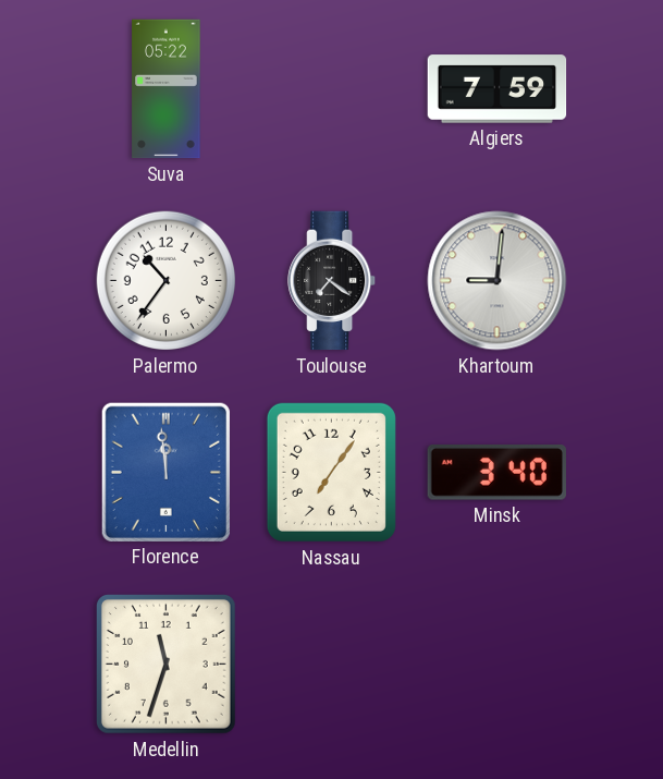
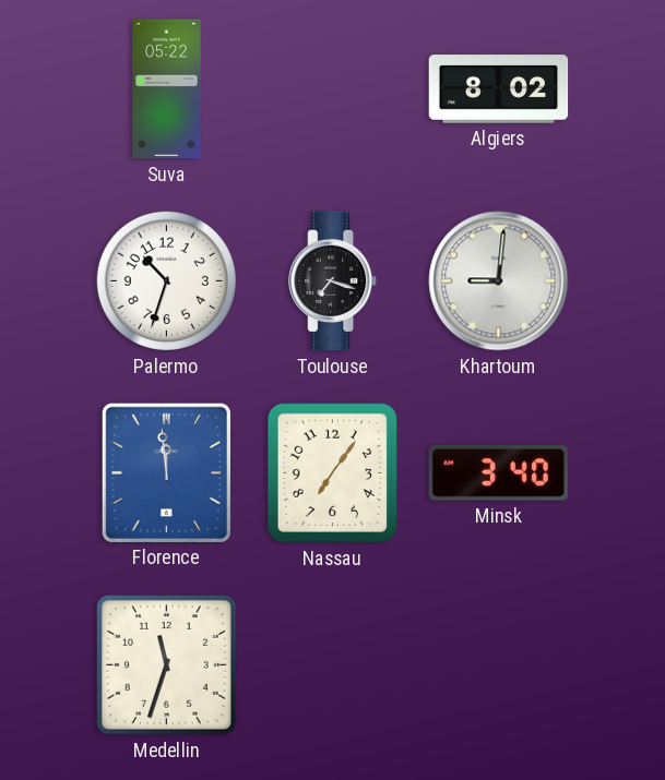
Algiers: 7:59 -> 8:02 (499, 89)
Palermo: 10:36 -> 10:33 (166, 280)
Toulouse: 7:21 -> 7:18 (333, 281)
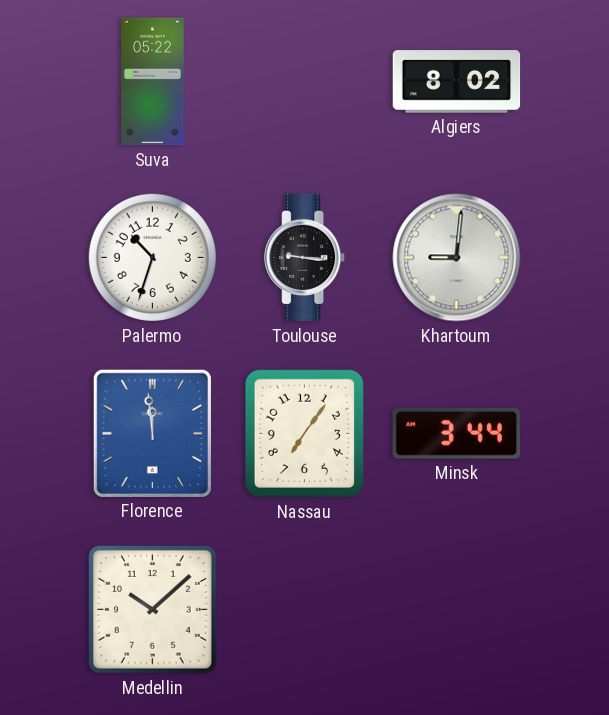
Toulouse: 7:18 -> 9:16 (305, 258)
Minsk: 3:40 -> 3:44 (456, 434)
Medellin: 11:33 -> 10:08 (152, 609)
